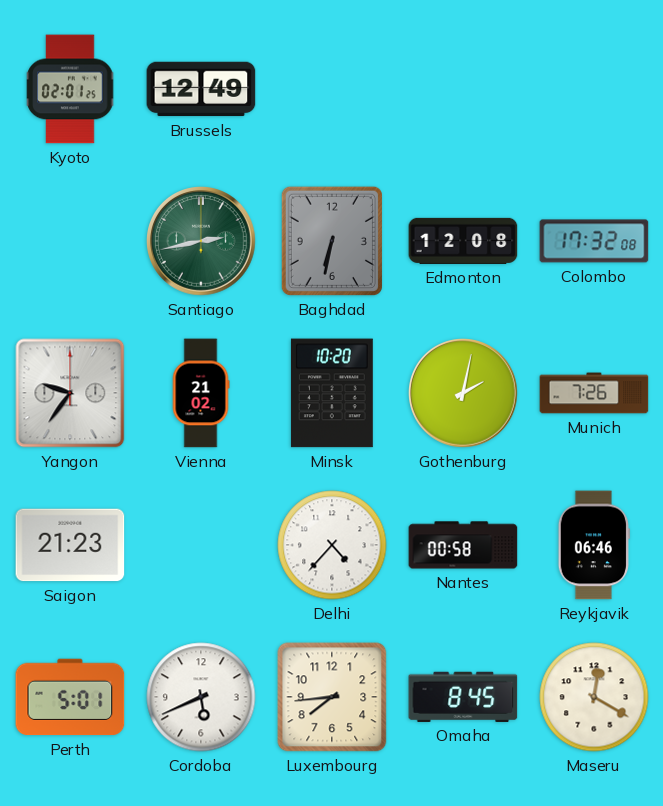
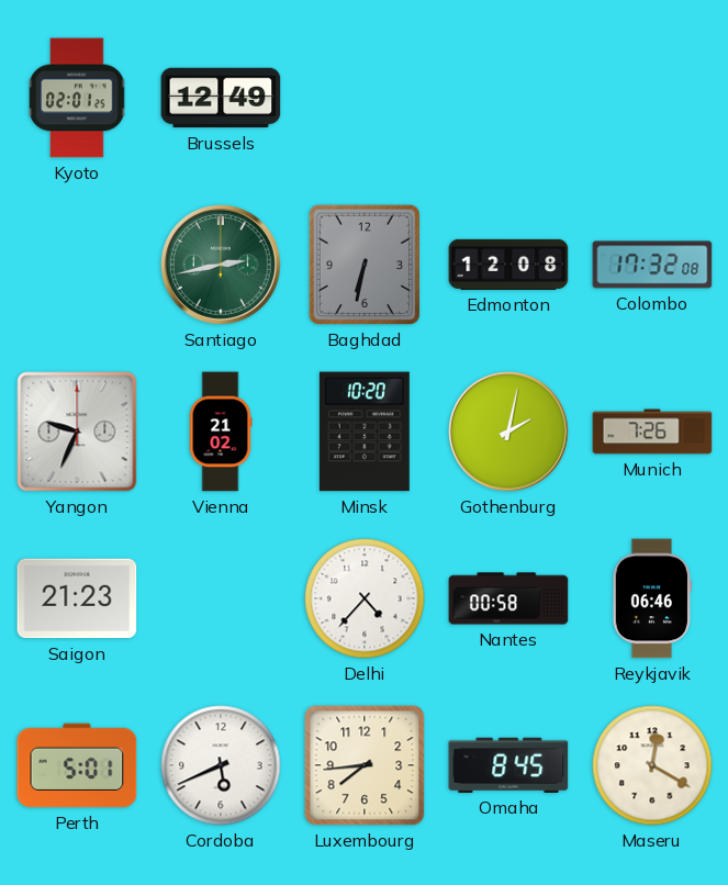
Yangon: 9:36 -> 9:34 (77, 432)
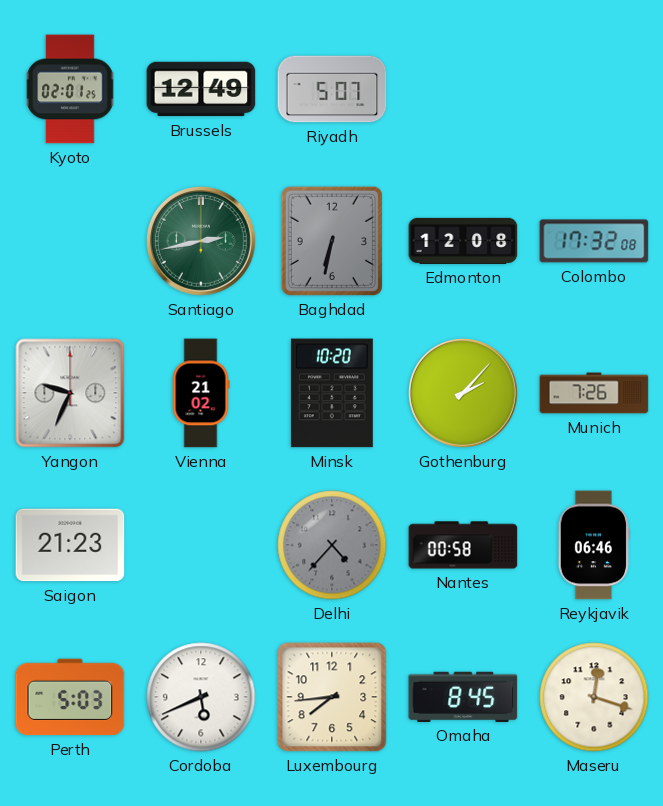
Riyadh: none -> 5:07 (332, 89)
Gothenburg: 2:02 -> 2:07 (464, 394)
Delhi dial: white -> grey (332, 545)
Perth: 5:01 -> 5:03 (70, 697)
Maseru: 12:20 -> 12:18 (594, 697)
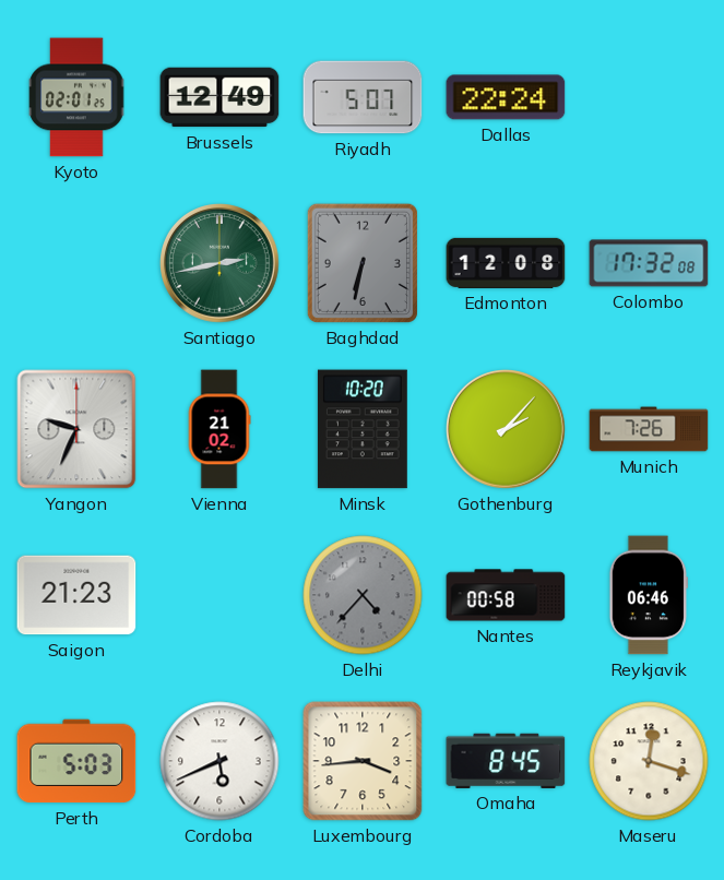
Dallas: none -> 22:24 (506, 97)
Luxembourg: 7:44 -> 3:44 (363, 761)
